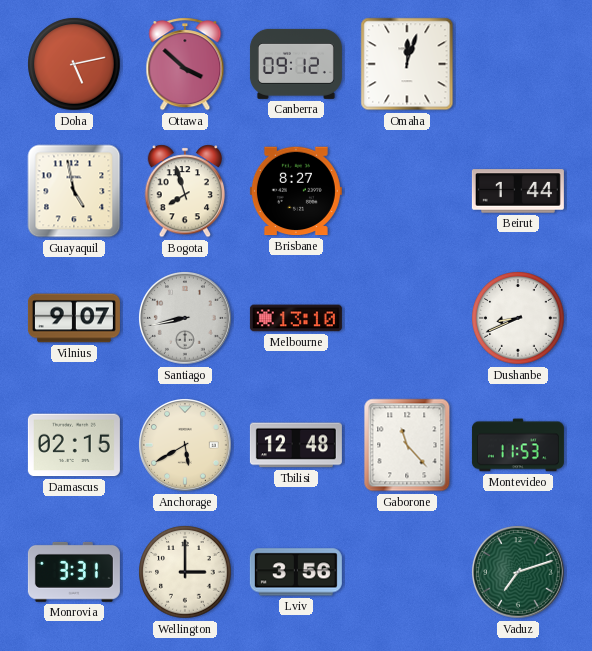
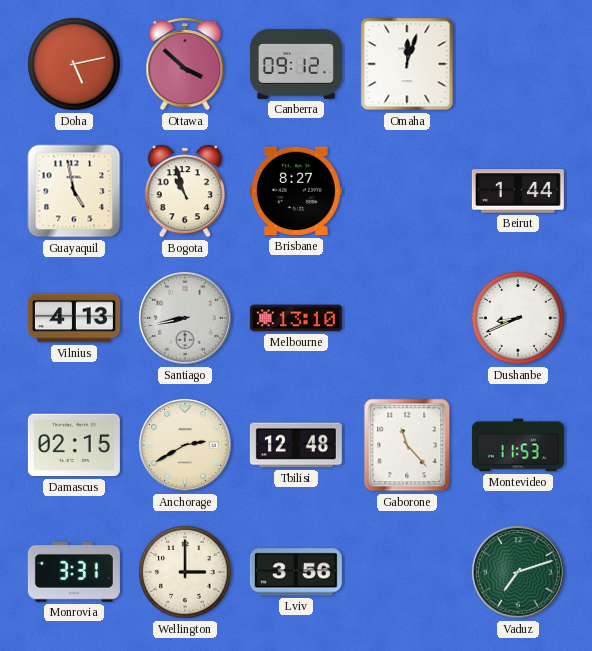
Bogota: 7:57 -> 10:57 (185, 191)
Vilnius: 9:07 -> 4:13 (74, 318)
Anchorage: 5:40 -> 2:40 (185, 445)
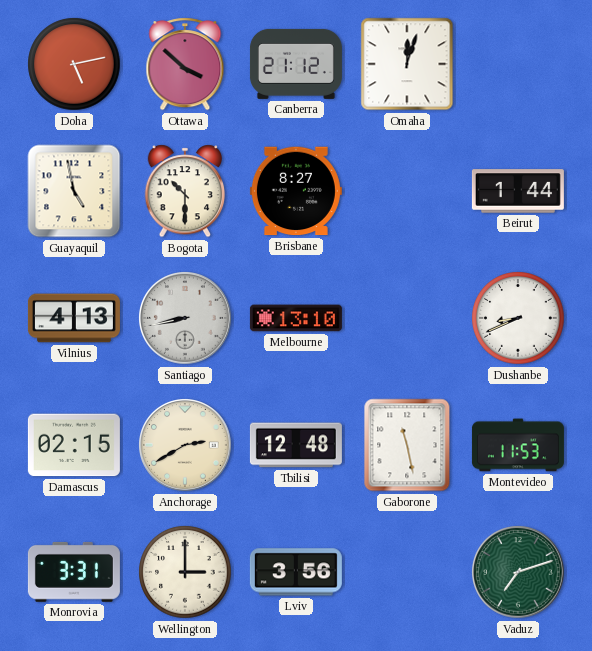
Canberra: 09:12 -> 21:12 (296, 64)
Bogota: 10:57 -> 10:30 (185, 191)
Gaborone: 11:23 -> 11:28 (407, 445)
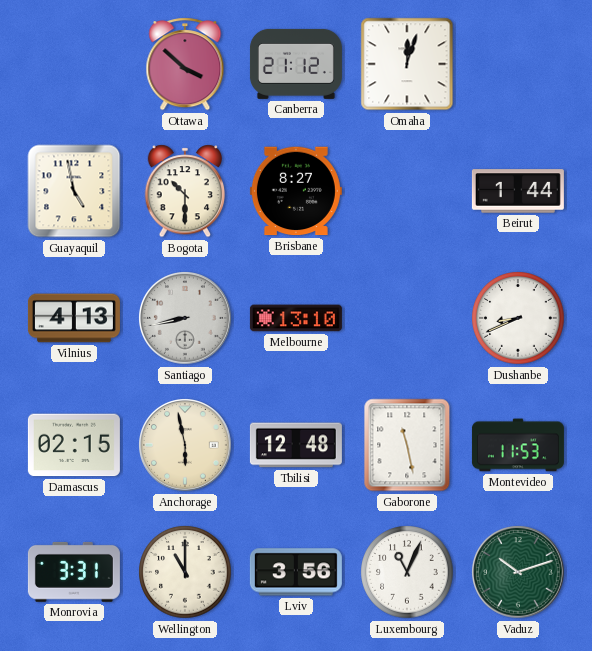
Doha: 5:13 -> none (74, 64)
Anchorage: 2:40 -> 5:58 (185, 445)
Wellington: 3:00 -> 11:00 (185, 572)
Luxembourg: none -> 11:04 (407, 572)
Vaduz: 7:12 -> 10:12 (518, 572)
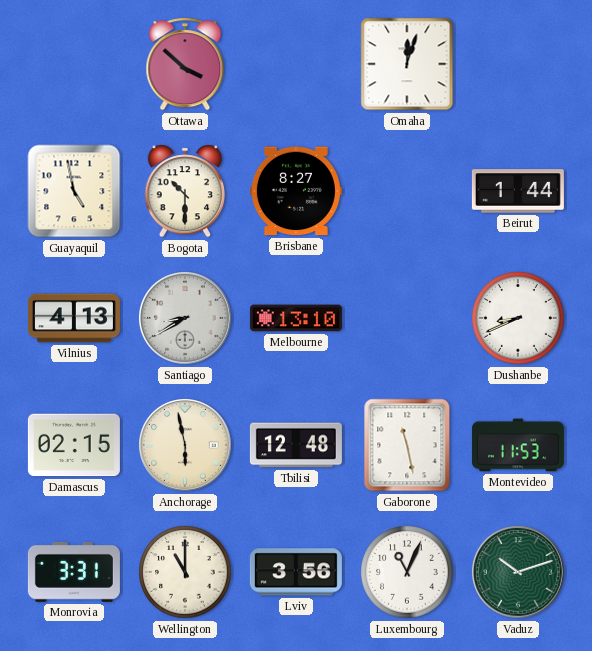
Canberra: 21:12 -> none (296, 64)
Santiago: 8:43 -> 8:40 (185, 318)
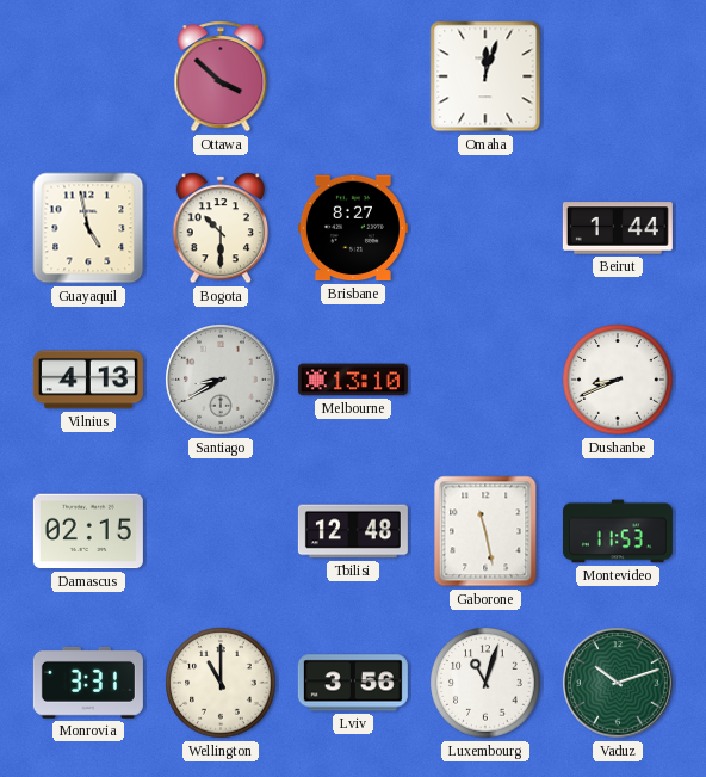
Anchorage: 5:58 -> none (185, 445)
Luxembourg: 11:04 -> 11:03 (485, 683)
